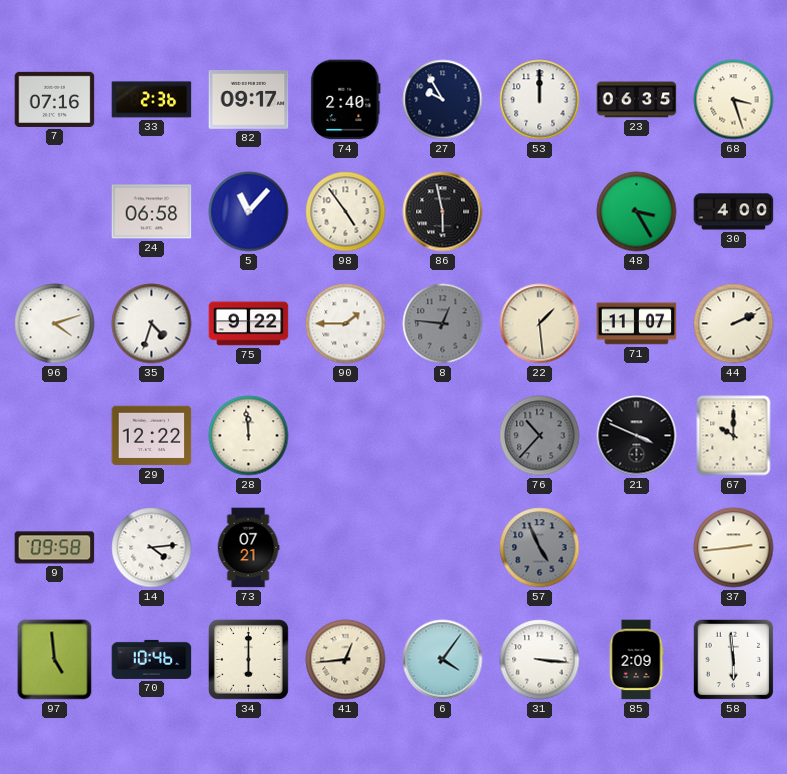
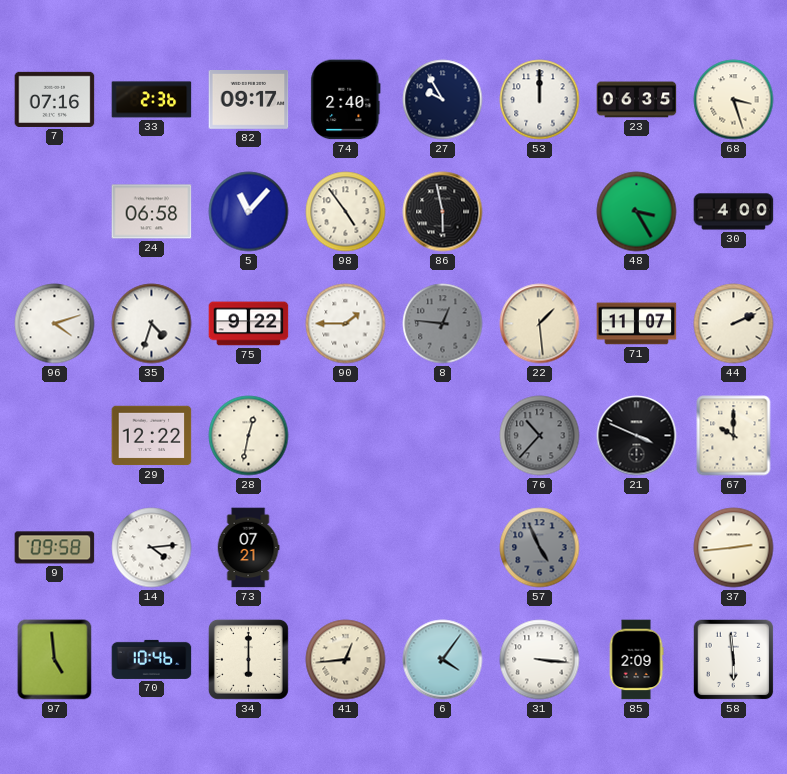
28: 11:59 -> 12:32 (249, 436)
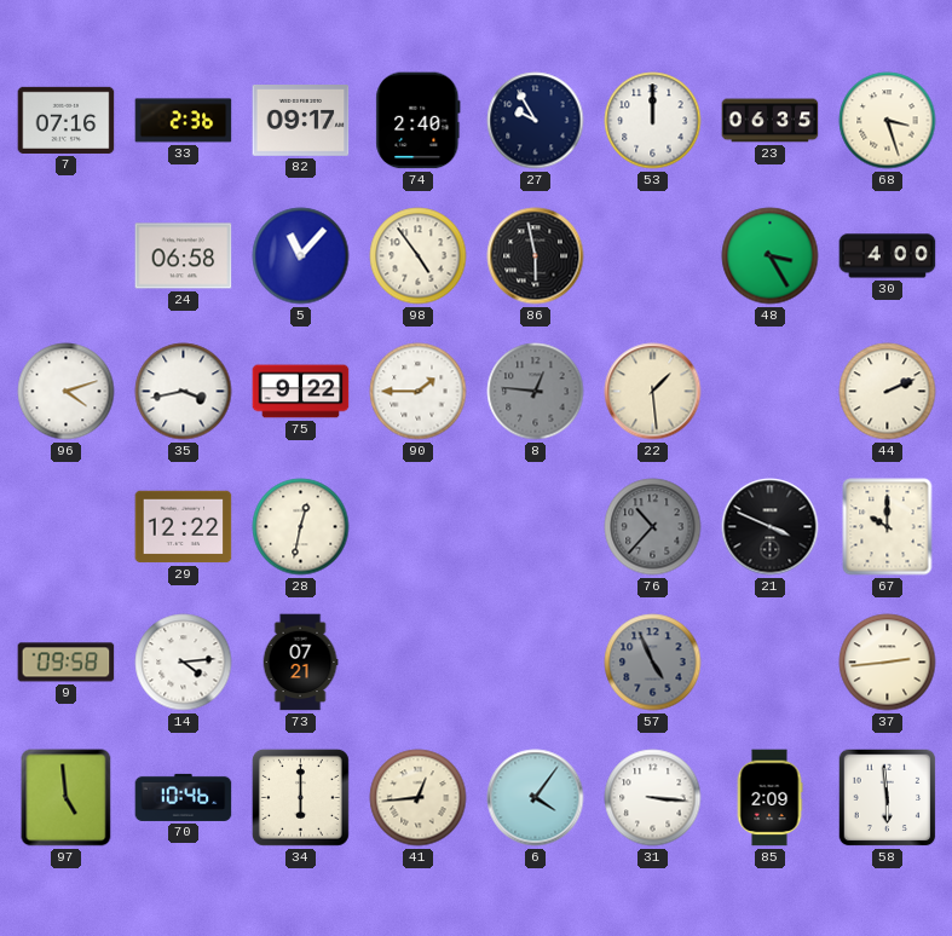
35: 4:33 -> 3:43 (184, 392)
71: 11:07 -> none (637, 324)
